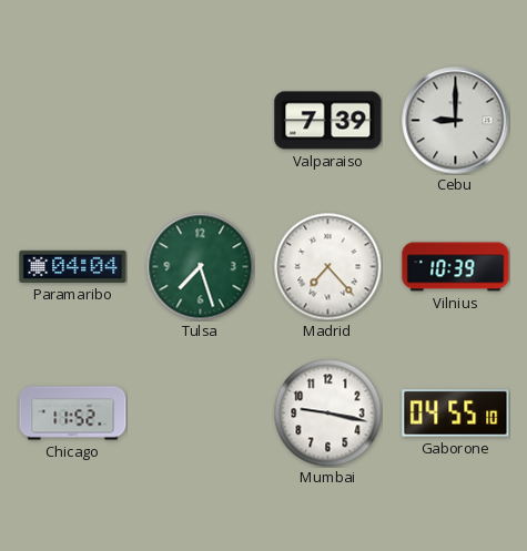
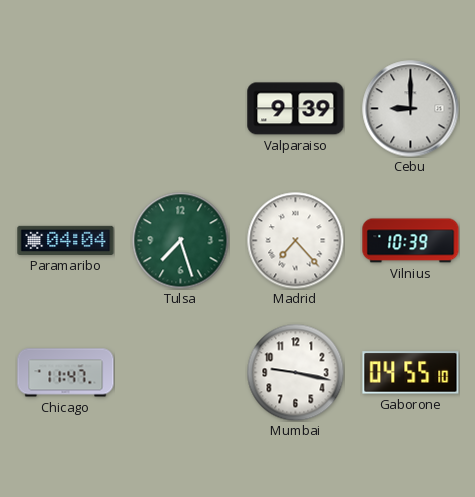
Valparaiso: 7:39 -> 9:39 (296, 109)
Chicago: 11:52 -> 11:47 (66, 373)
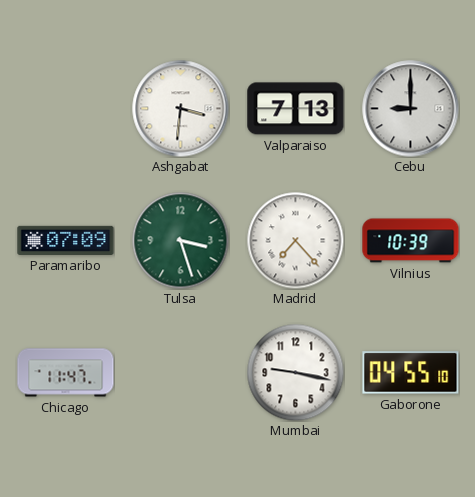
Ashgabat: none -> 3:31 (181, 109)
Valparaiso: 9:39 -> 7:13 (296, 109)
Paramaribo: 04:04 -> 07:09 (66, 240)
Tulsa: 7:27 -> 3:27 (180, 240)
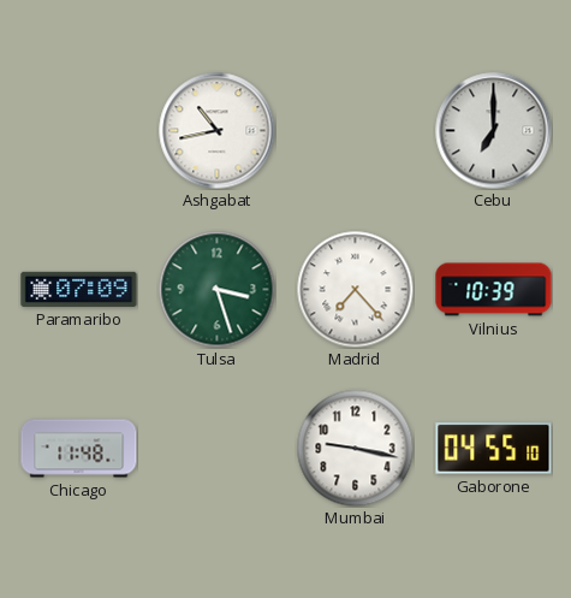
Ashgabat: 3:31 -> 10:43 (218, 131)
Valparaiso: 7:13 -> none (296, 109)
Cebu: 9:00 -> 7:00 (494, 131)
Chicago: 11:47 -> 11:48 (79, 449)
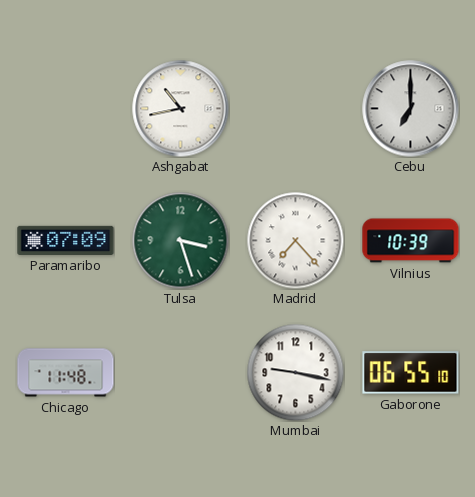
Gaborone: 04:55 -> 06:55 (411, 373)
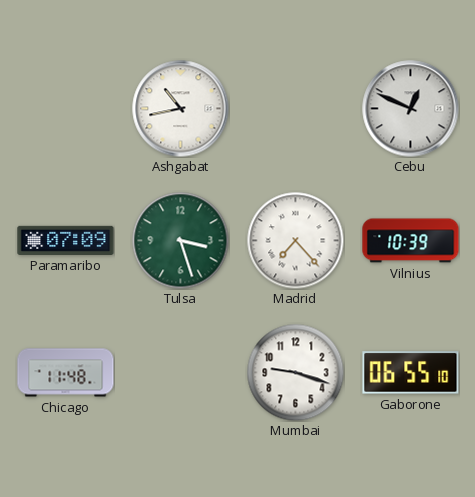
Cebu: 7:00 -> 12:49 (411, 109)
Mumbai: 9:17 -> 9:18 (295, 372)
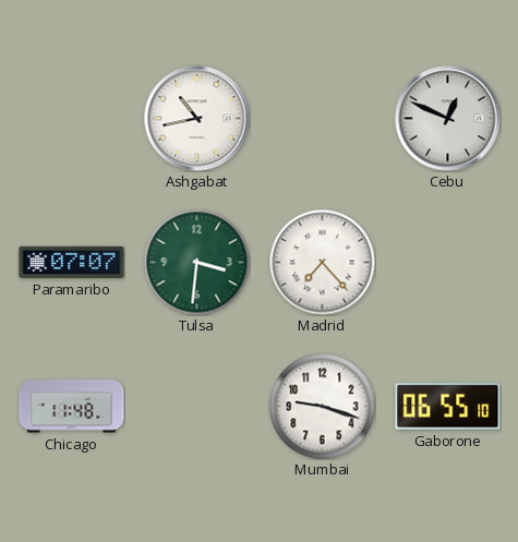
Paramaribo: 07:09 -> 07:07 (72, 262)
Tulsa: 3:27 -> 3:31 (196, 262)
Vilnius: 10:39 -> none (411, 241)
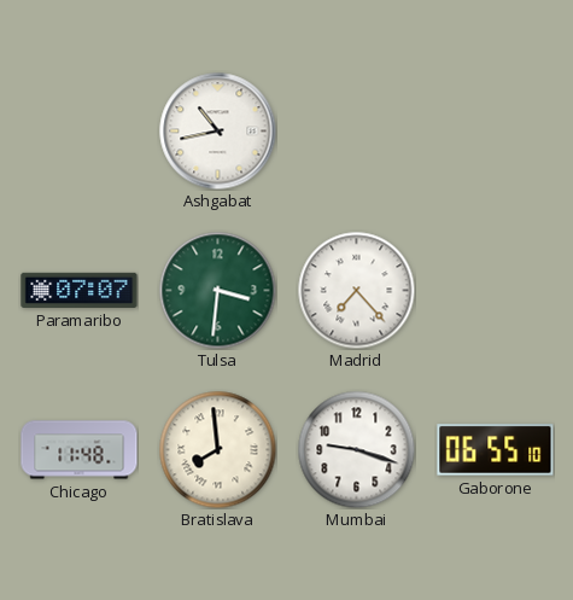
Cebu: 12:49 -> none (448, 119)
Bratislava: none -> 7:59 (217, 449)
